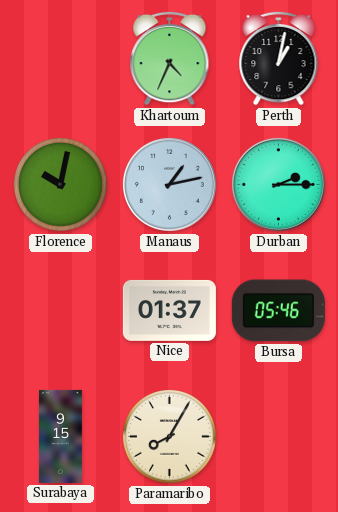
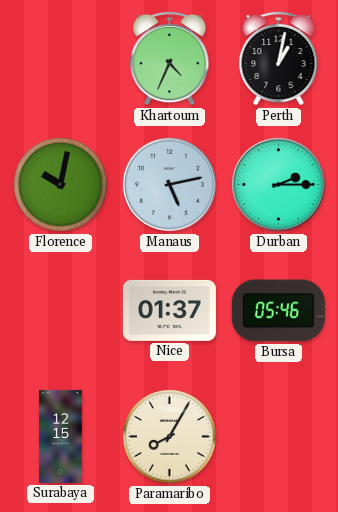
Manaus: 1:13 -> 5:13 (169, 184)
Surabaya: 9:15 -> 12:15 (61, 436)
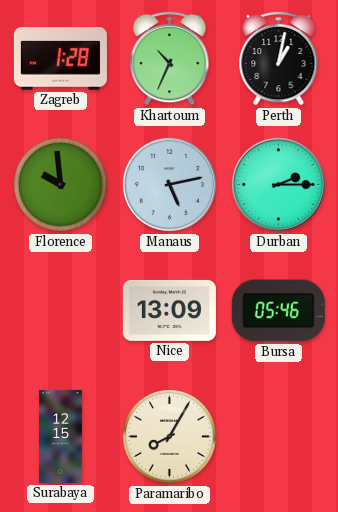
Zagreb: none -> 1:28 (60, 59)
Khartoum: 4:34 -> 10:34 (170, 58)
Florence: 10:02 -> 9:59 (61, 185)
Nice: 01:37 -> 13:09 (169, 310)
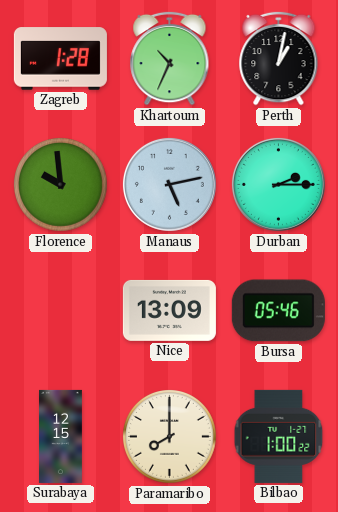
Paramaribo: 8:05 -> 8:00 (170, 437)
Bilbao: none -> 1:00 (279, 436)
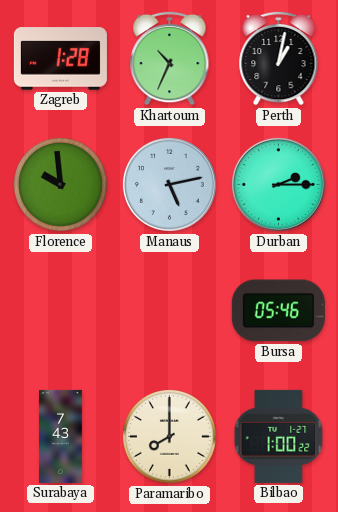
Nice: 13:09 -> none (169, 310)
Surabaya: 12:15 -> 7:43 (61, 436)
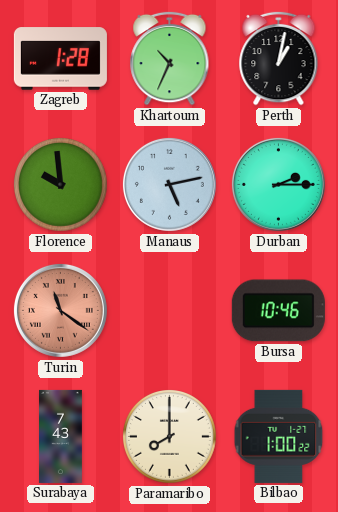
Turin: none -> 11:21 (60, 310)
Bursa: 05:46 -> 10:46 (278, 311)
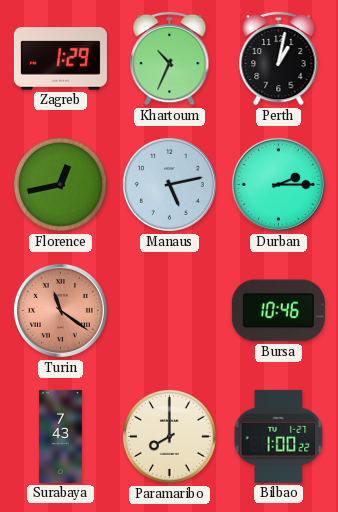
Zagreb: 1:28 -> 1:29 (60, 59)
Florence: 9:59 -> 12:43 (61, 185)
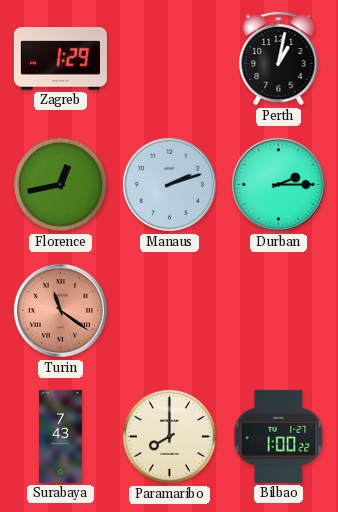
Khartoum: 10:34 -> none (170, 58)
Manaus: 5:13 -> 2:12 (169, 184)
Bursa: 10:46 -> none (278, 311)
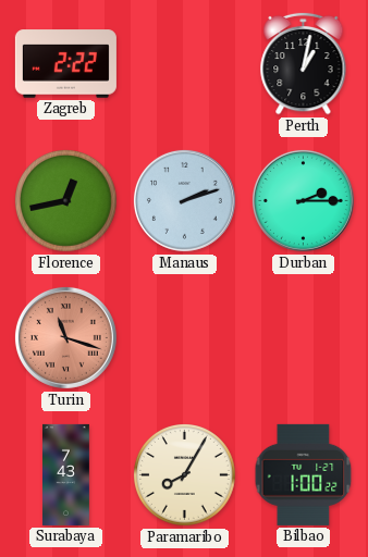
Zagreb: 1:29 -> 2:22 (65, 64)
Turin: 11:21 -> 11:18 (65, 337)
Paramaribo: 8:00 -> 8:05 (185, 475)
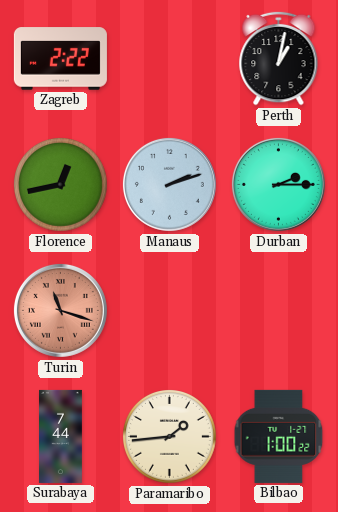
Surabaya: 7:43 -> 7:44 (61, 436)
Paramaribo: 8:05 -> 1:44 (170, 437)
